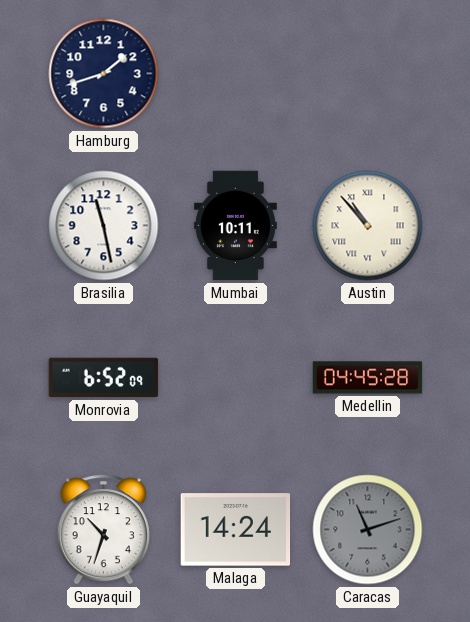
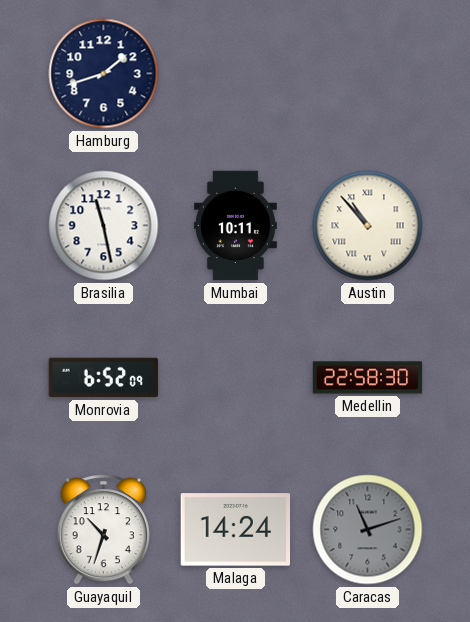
Medellin: 04:45 -> 22:58 (368, 378)
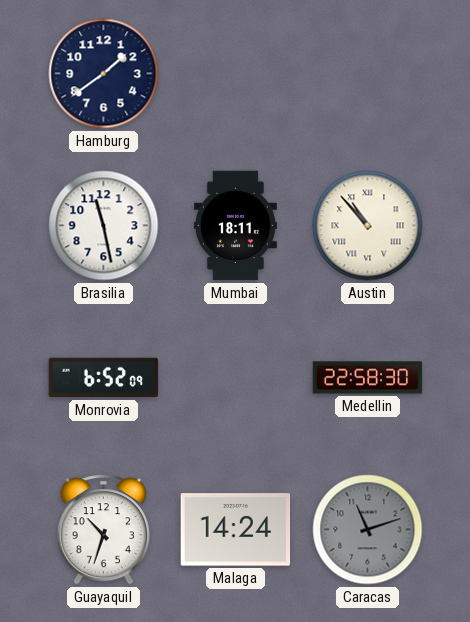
Hamburg: 1:42 -> 1:39 (104, 74)
Mumbai: 10:11 -> 18:11 (235, 226)
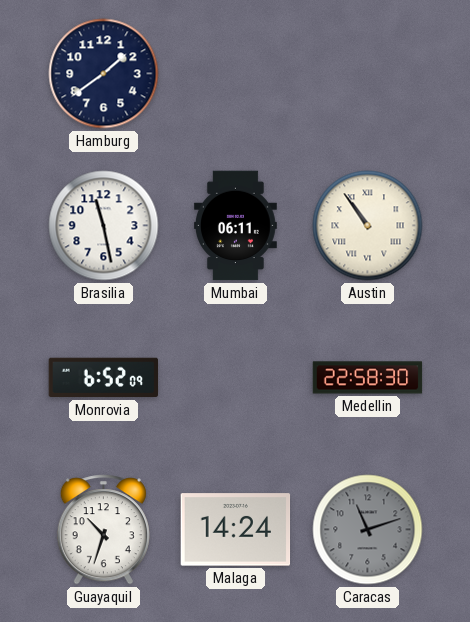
Mumbai: 18:11 -> 06:11 (235, 226)
Austin: 10:53 -> 10:54 (368, 226)
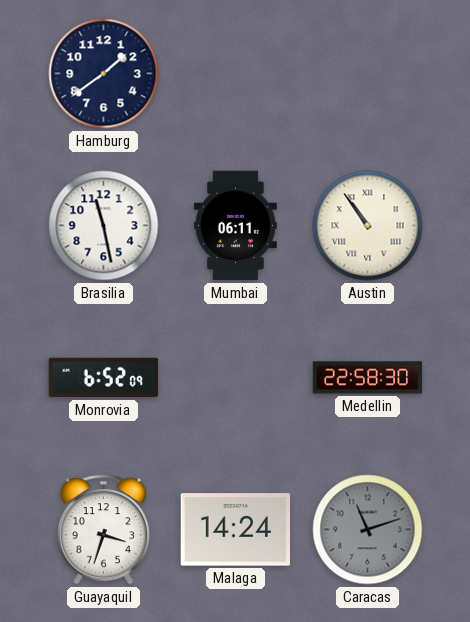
Guayaquil: 10:33 -> 3:33 (103, 530)
